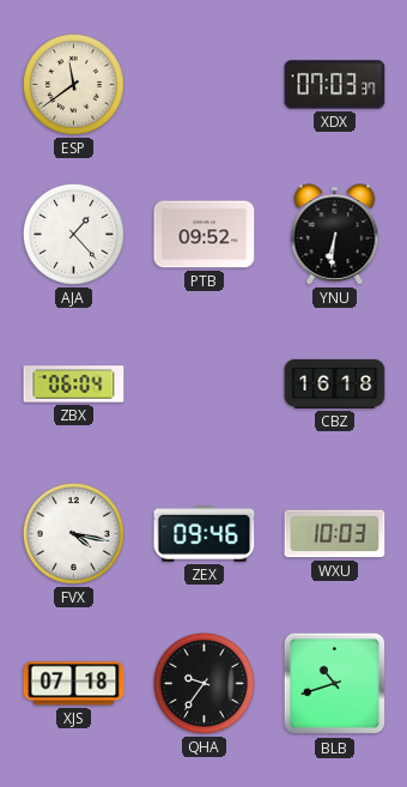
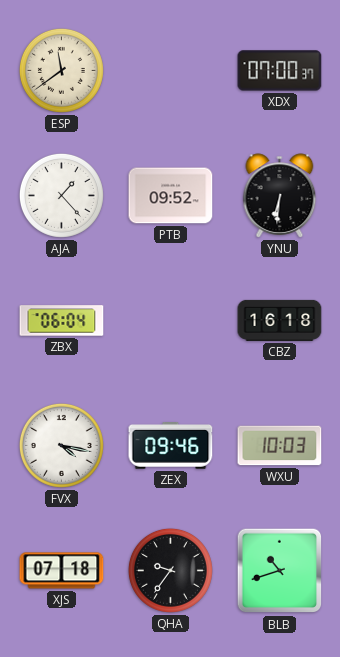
XDX: 07:03 -> 07:00 (280, 71)
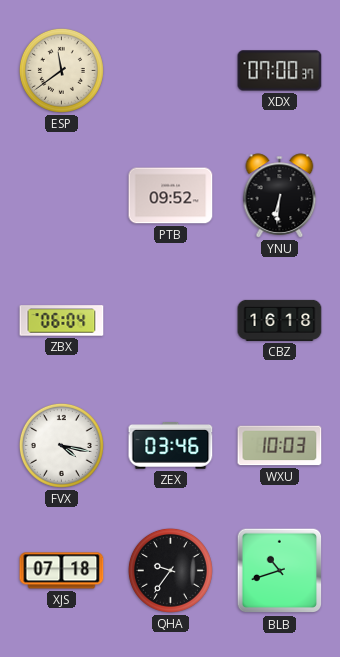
AJA: 1:23 -> none (61, 195)
ZEX: 09:46 -> 03:46 (171, 446)
